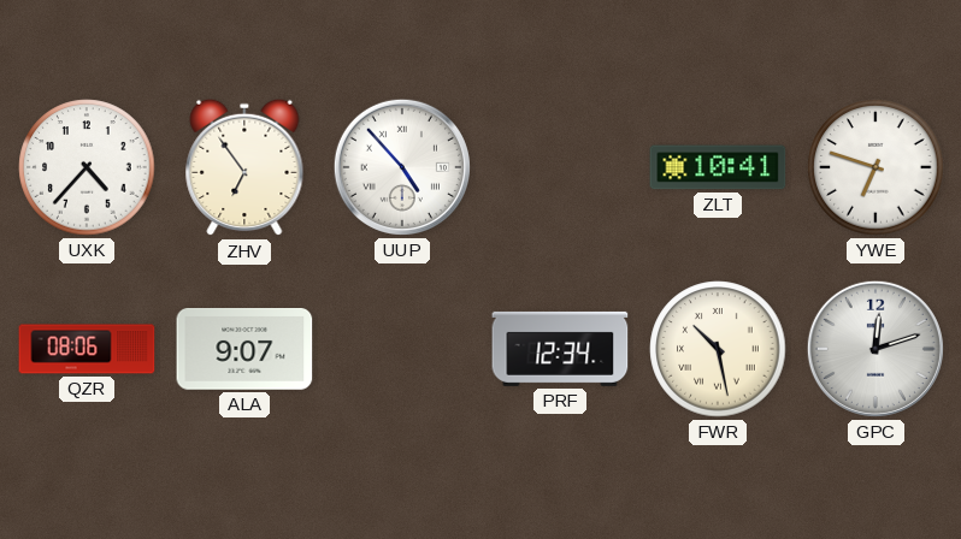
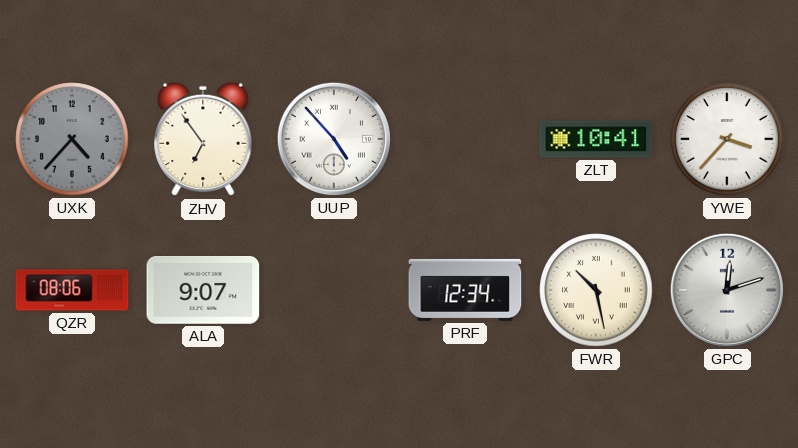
UXK dial: white -> grey (72, 139)
YWE: 6:48 -> 3:37 (727, 139)
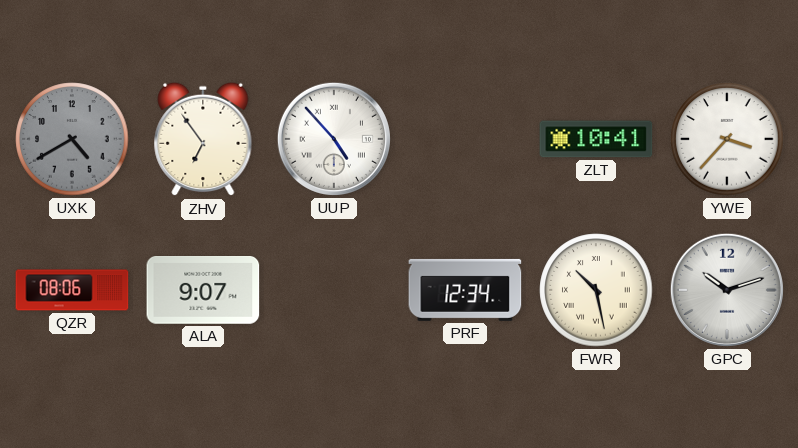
UXK: 4:37 -> 4:40 (72, 139)
GPC: 12:12 -> 10:12 (727, 290)
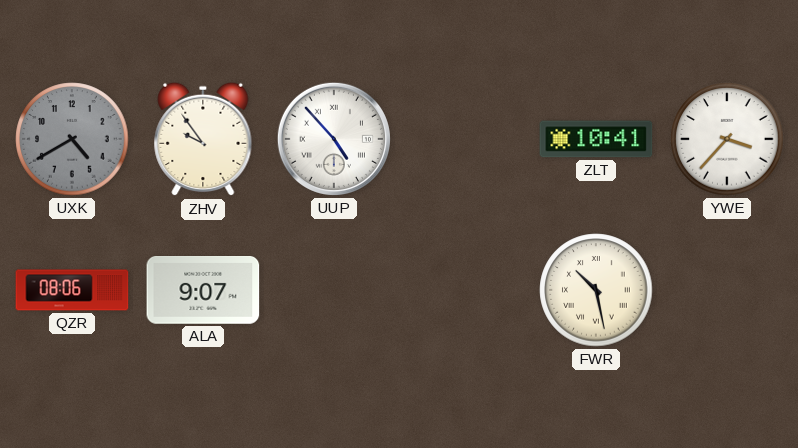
ZHV: 6:54 -> 9:54 (203, 139)
PRF: 12:34 -> none (465, 290)
GPC: 10:12 -> none (727, 290)
